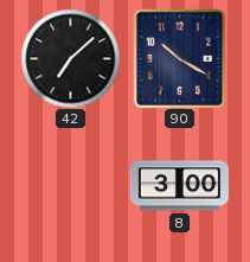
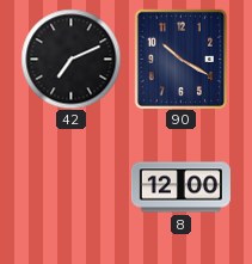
42: 7:08 -> 7:11 (70, 59)
8: 3:00 -> 12:00 (180, 188)
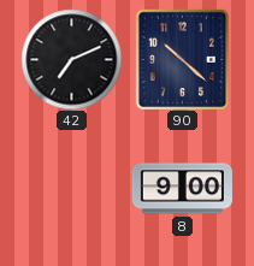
90: 10:20 -> 10:22 (182, 59)
8: 12:00 -> 9:00 (182, 189)
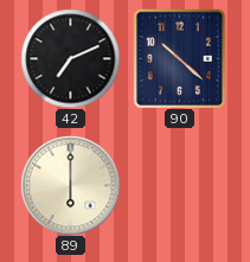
89: none -> 6:00 (70, 185)
8: 9:00 -> none (182, 189)
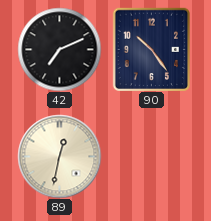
90: 10:22 -> 10:24 (151, 49)
89: 6:00 -> 12:32 (59, 156)
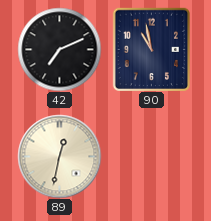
90: 10:24 -> 10:58 (151, 49)
